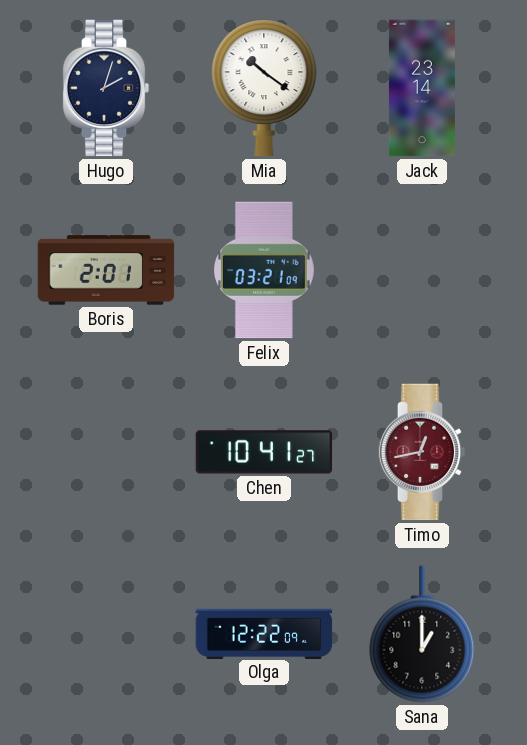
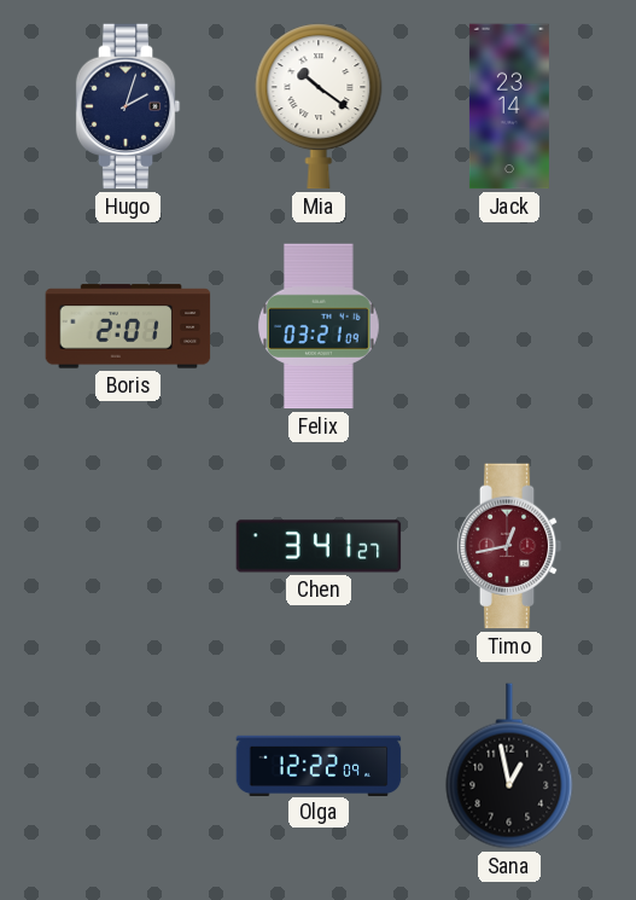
Chen: 10:41 -> 3:41 (319, 546)
Sana: 1:00 -> 12:58 (509, 766)
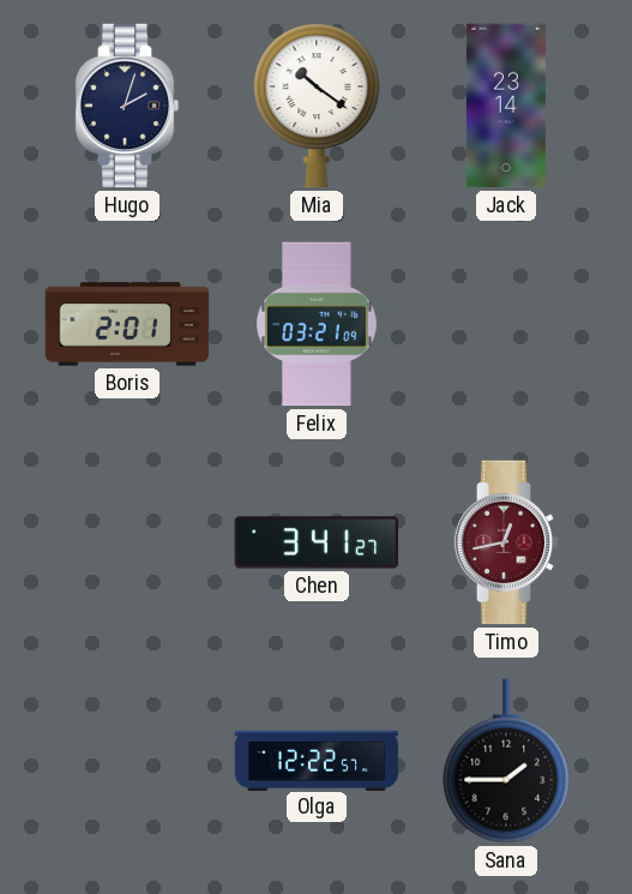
Olga: 12:22:09 -> 12:22:57 (317, 760)
Sana: 12:58 -> 1:45 (506, 761)
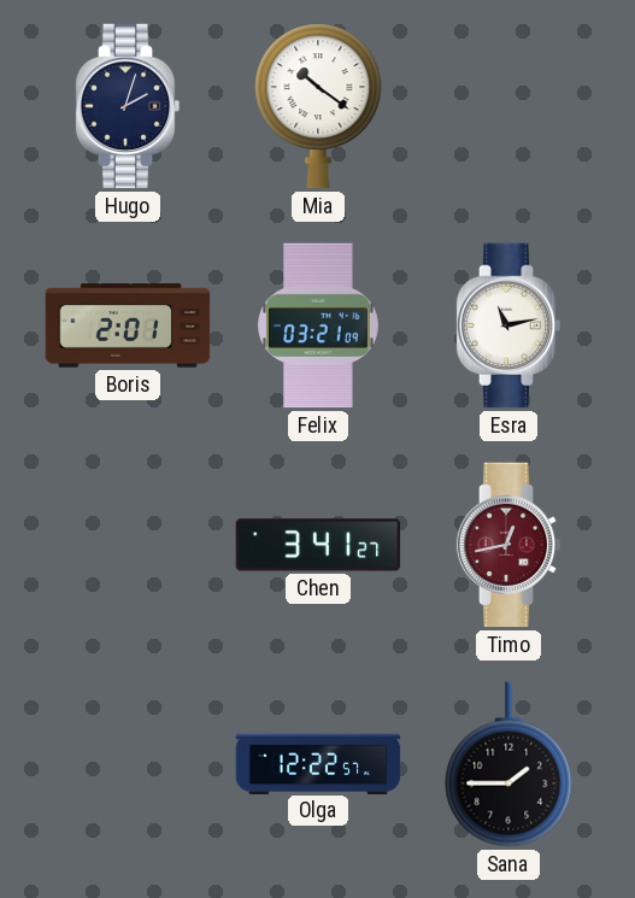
Jack: 23:14 -> none (506, 106)
Esra: none -> 11:13 (508, 325)
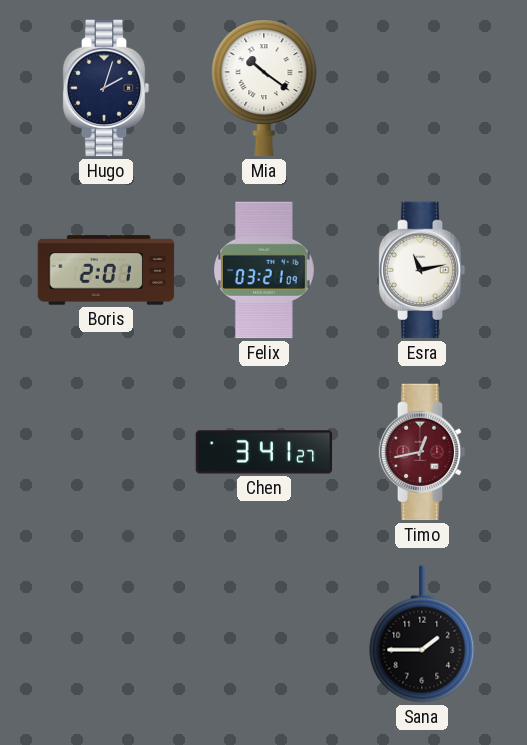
Olga: 12:22 -> none (318, 763)
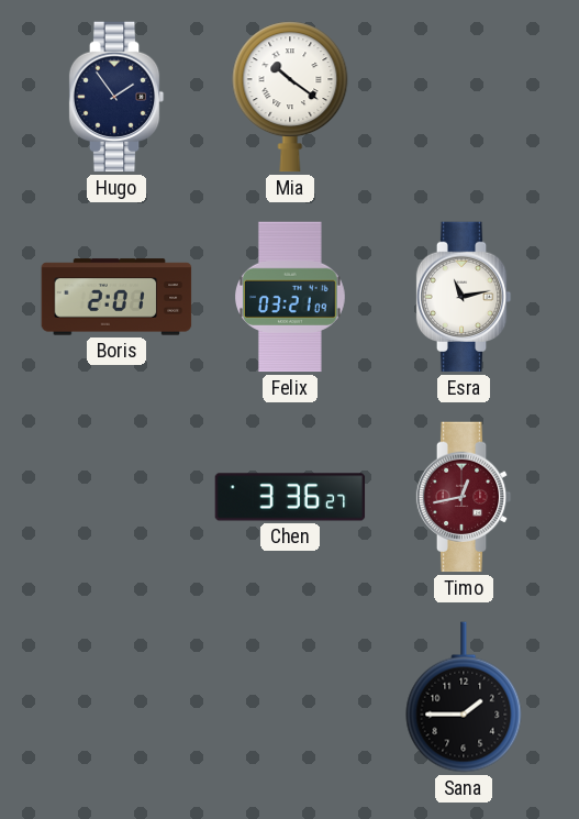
Hugo: 2:03 -> 1:54 (116, 97)
Chen: 3:41 -> 3:36 (290, 497)
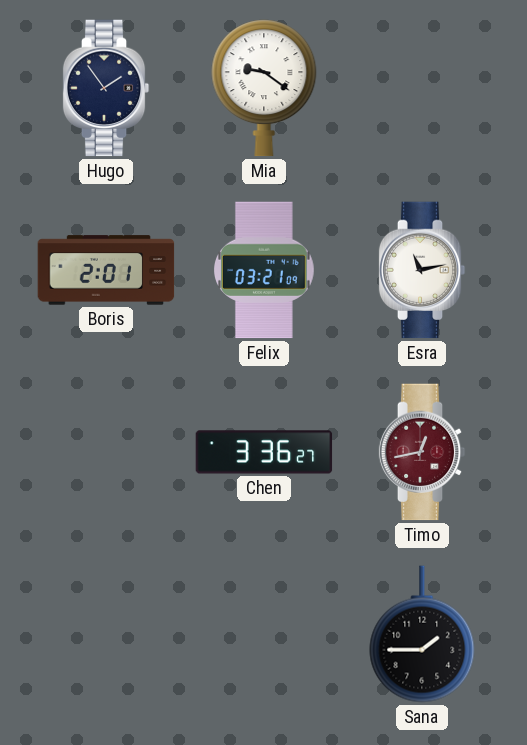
Mia: 10:21 -> 9:21 (264, 88)
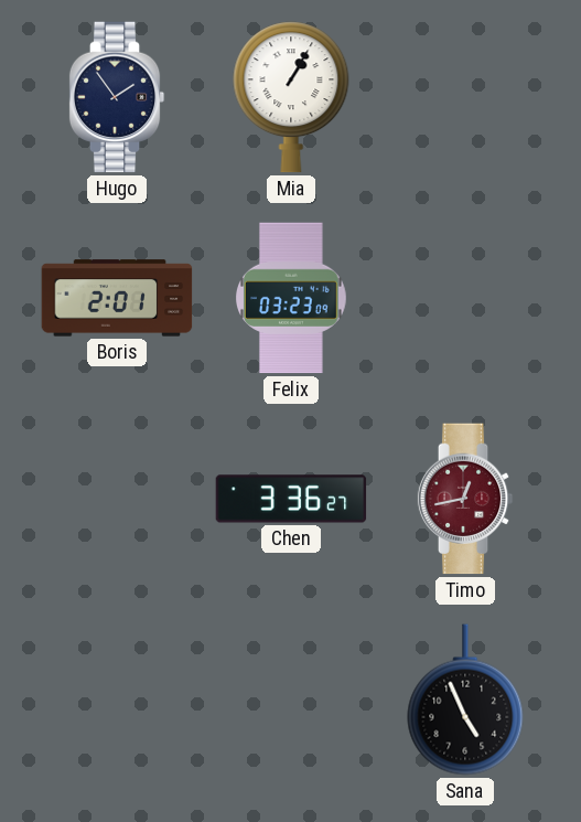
Mia: 9:21 -> 1:05 (291, 97)
Felix: 03:21 -> 03:23 (292, 298)
Esra: 11:13 -> none (422, 270)
Sana: 1:45 -> 4:56 (465, 700)
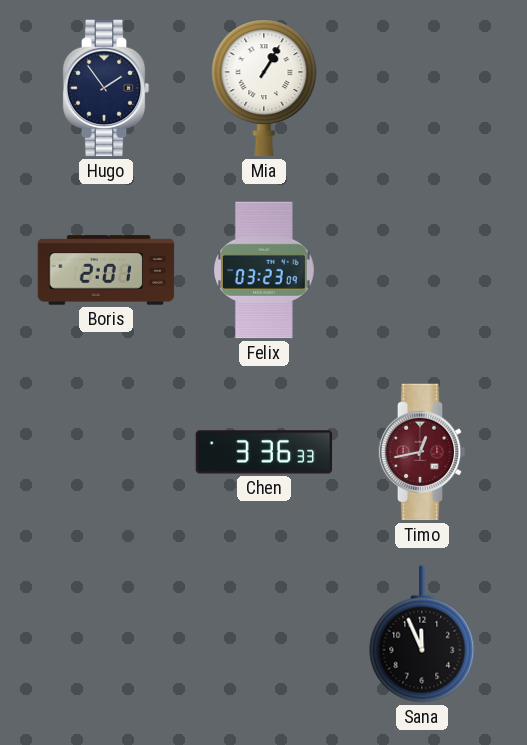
Chen: 3:36:27 -> 3:36:33 (264, 452)
Sana: 4:56 -> 11:56 (422, 634)
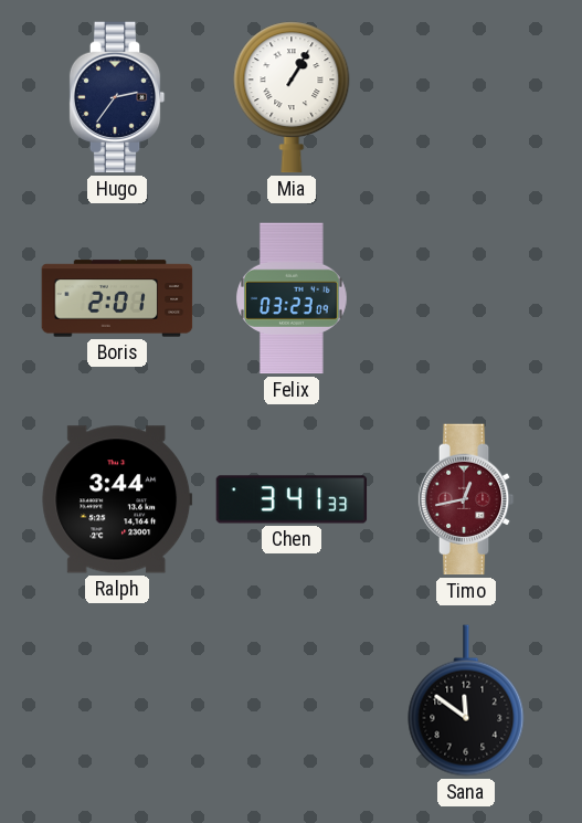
Hugo: 1:54 -> 2:36 (117, 97)
Ralph: none -> 3:44 (117, 499)
Chen: 3:36 -> 3:41 (292, 499)
Sana: 11:56 -> 11:51 (466, 700)
